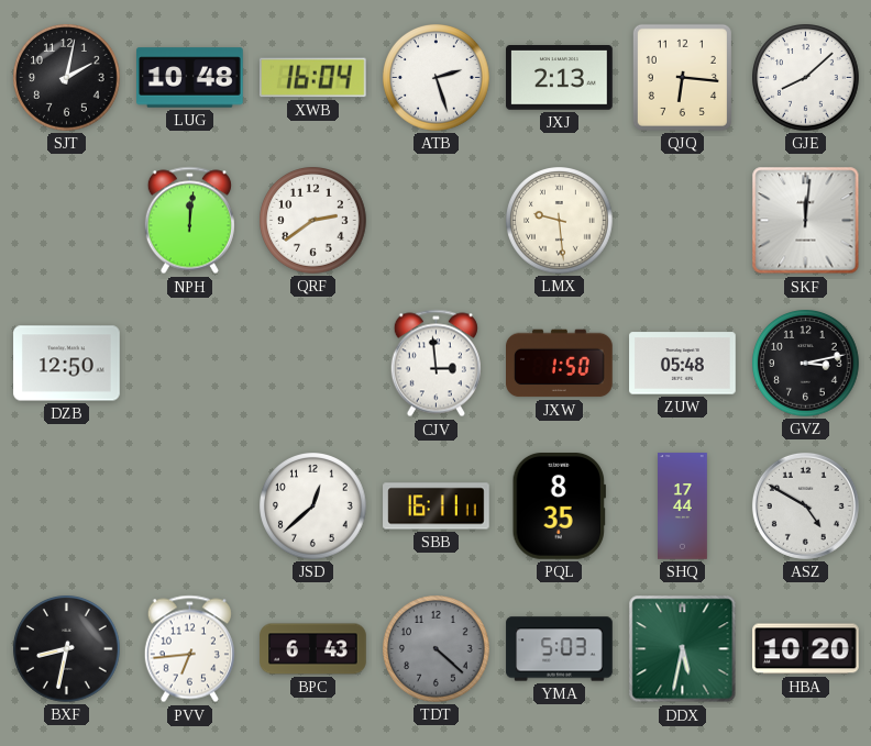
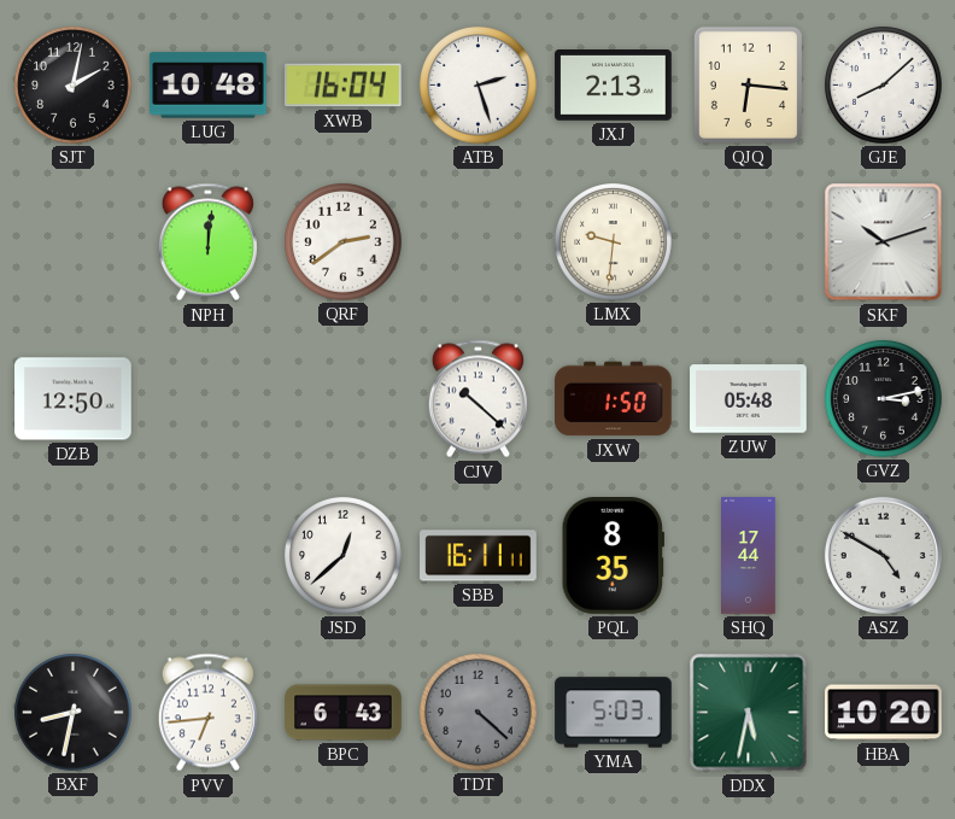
LMX: 9:29 -> 9:31 (614, 242)
SKF: 12:01 -> 10:12 (884, 242)
CJV: 2:59 -> 10:22 (478, 399)
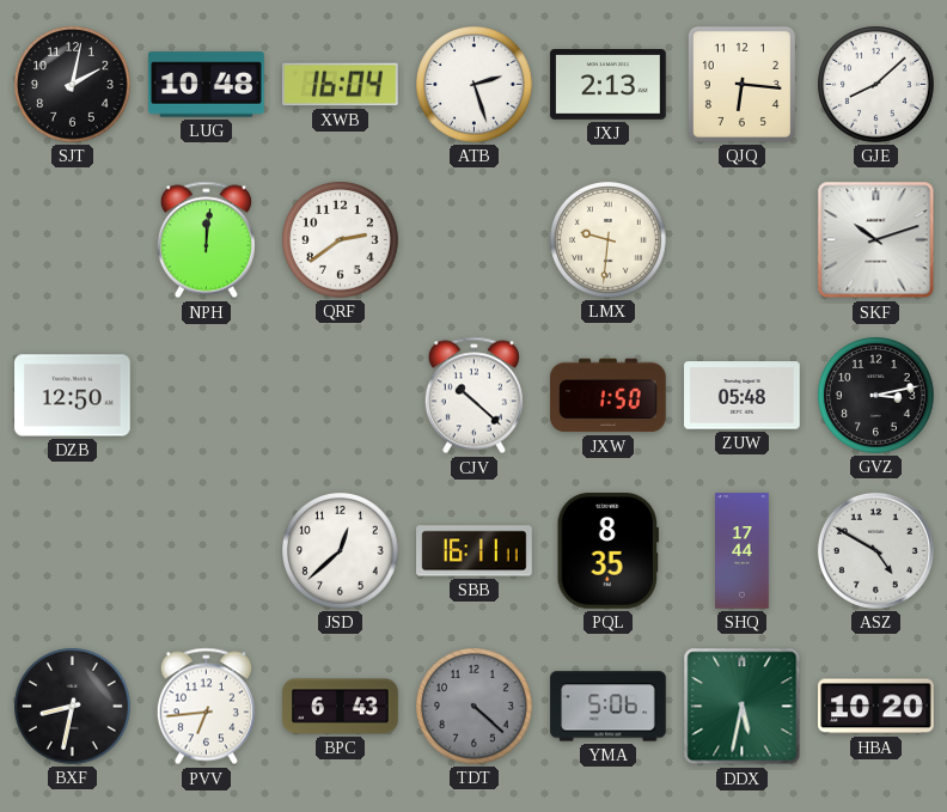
YMA: 5:03 -> 5:06 (609, 707)
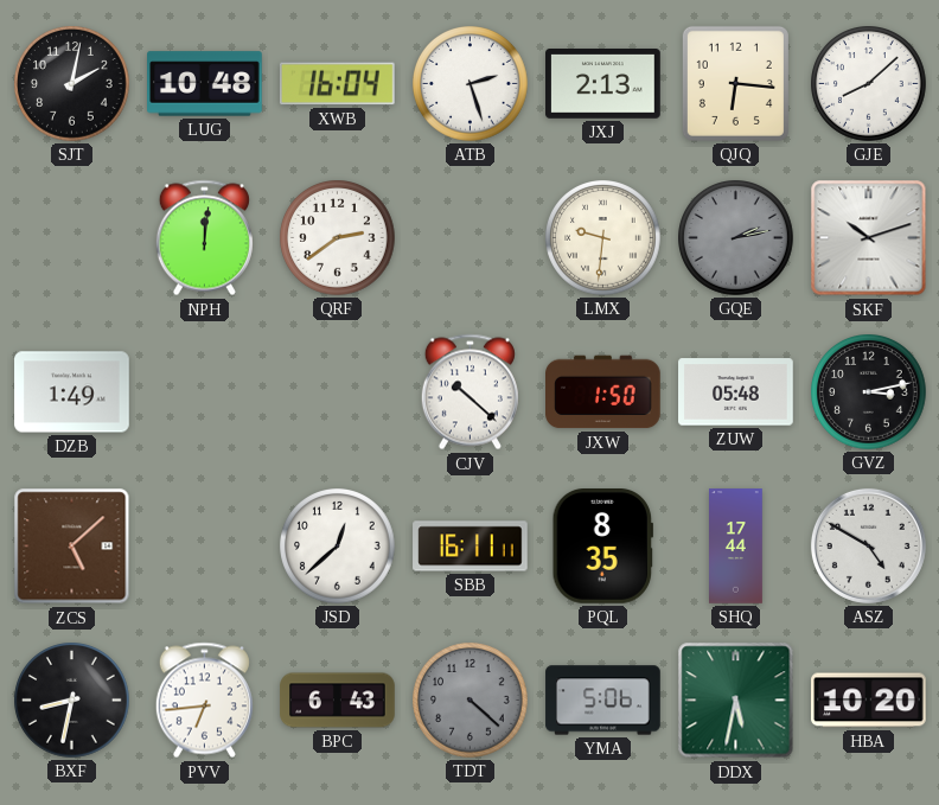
GQE: none -> 2:13 (736, 238)
DZB: 12:50 -> 1:49 (72, 392)
ZCS: none -> 5:08 (72, 547)
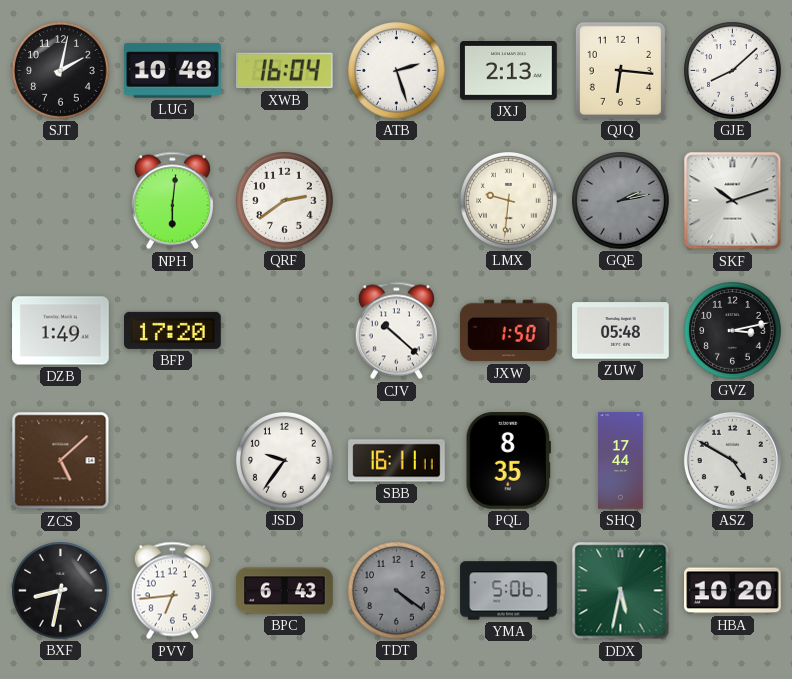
NPH: 12:01 -> 6:01 (172, 201)
BFP: none -> 17:20 (173, 330)
JSD: 12:38 -> 9:36 (285, 461)
TDT: 4:22 -> 4:21 (397, 591)
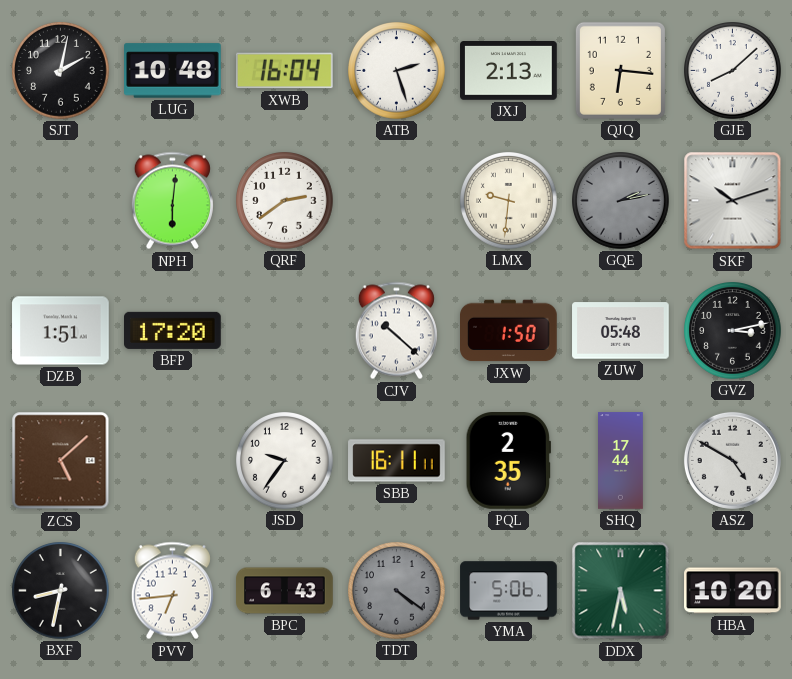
DZB: 1:49 -> 1:51 (61, 331)
PQL: 8:35 -> 2:35 (508, 461)
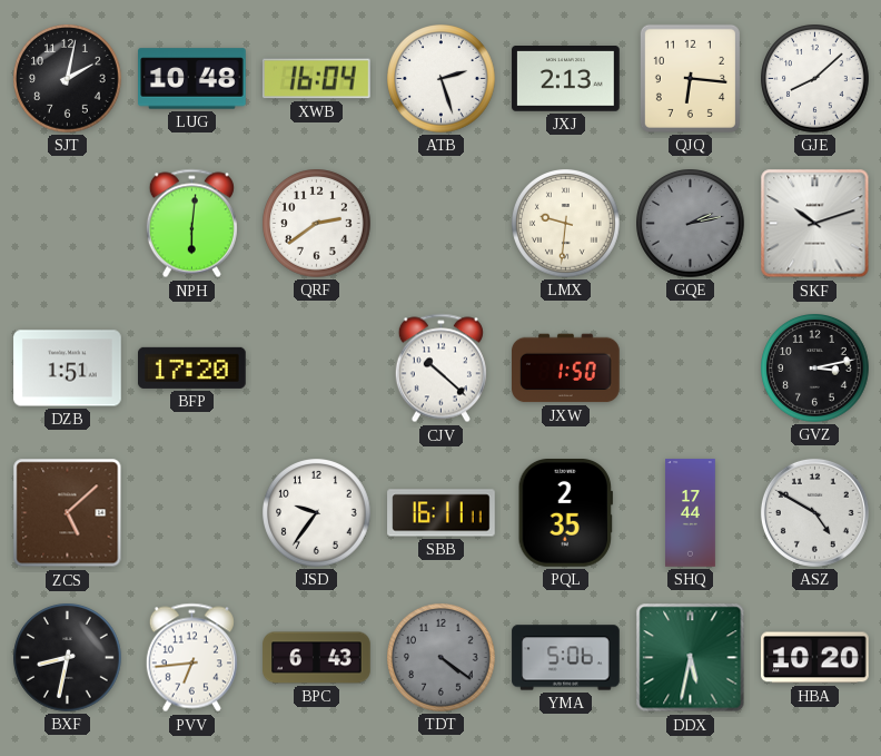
ZUW: 05:48 -> none (621, 331)
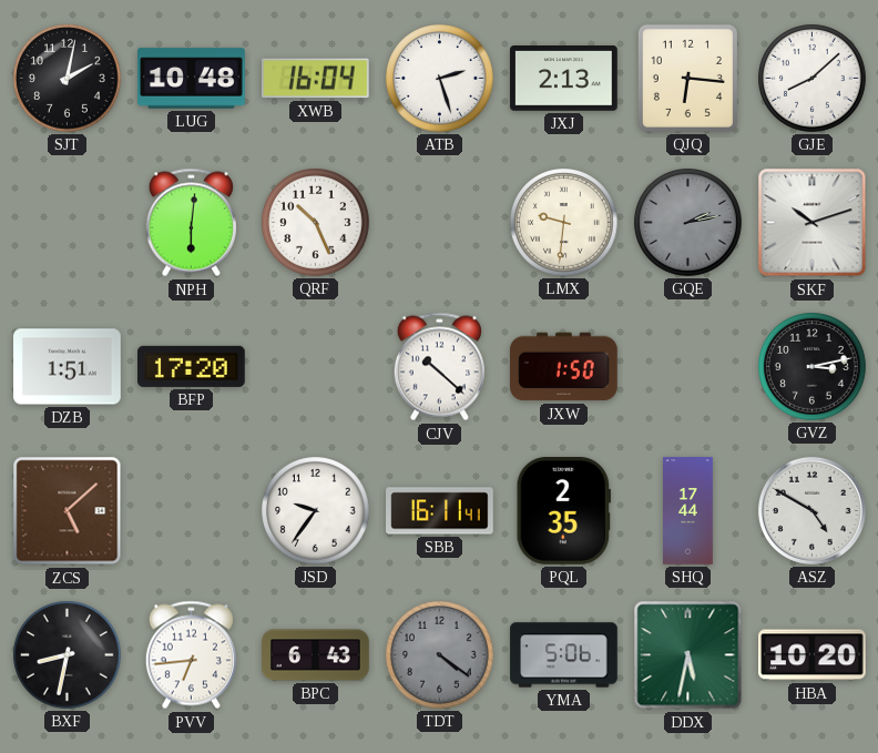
QRF: 2:39 -> 10:26 (316, 223)
SBB: 16:11:11 -> 16:11:41 (440, 511)
